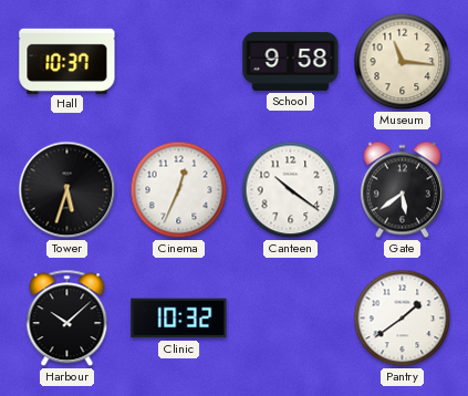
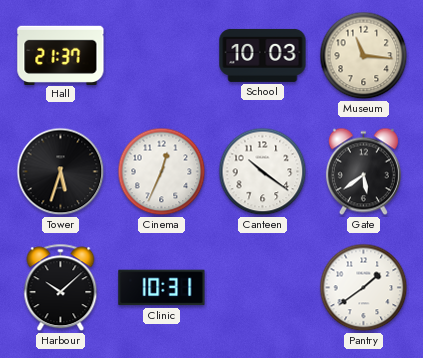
Hall: 10:37 -> 21:37 (61, 55)
School: 9:58 -> 10:03 (263, 55)
Clinic: 10:32 -> 10:31 (162, 288)
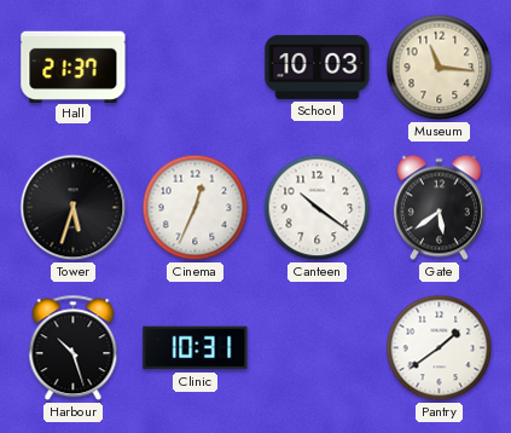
Harbour: 10:08 -> 10:27 (74, 348)
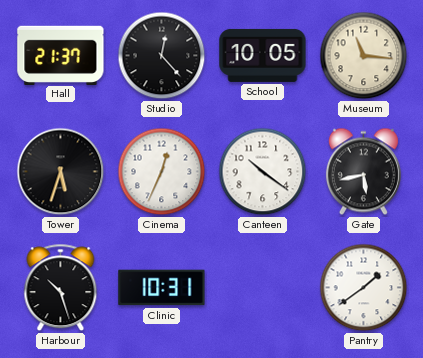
Studio: none -> 12:23 (162, 56)
School: 10:03 -> 10:05 (263, 55)
Gate: 5:39 -> 5:43 (363, 172)
